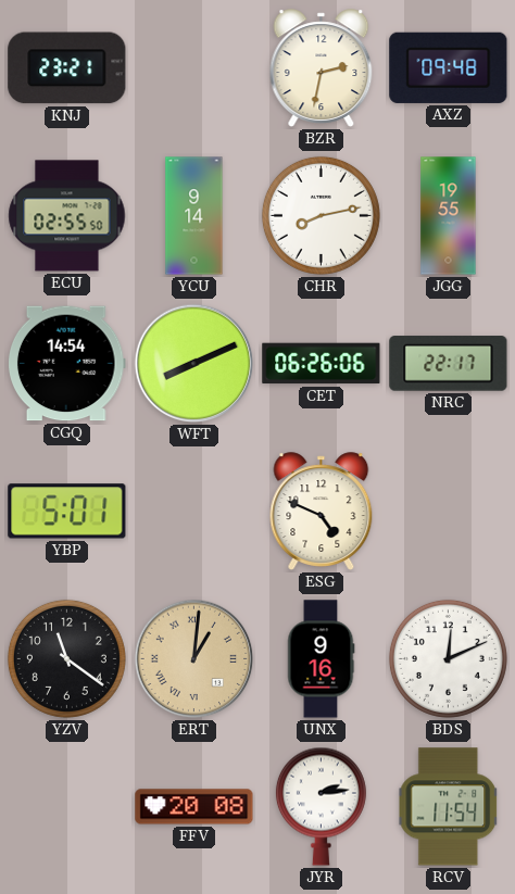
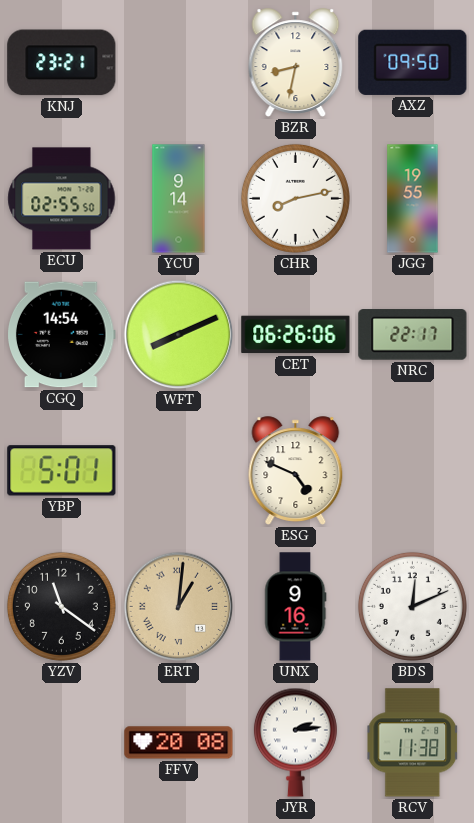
BZR: 2:32 -> 8:32 (296, 63)
AXZ: 09:48 -> 09:50 (413, 62)
RCV: 11:54 -> 11:38 (413, 743)
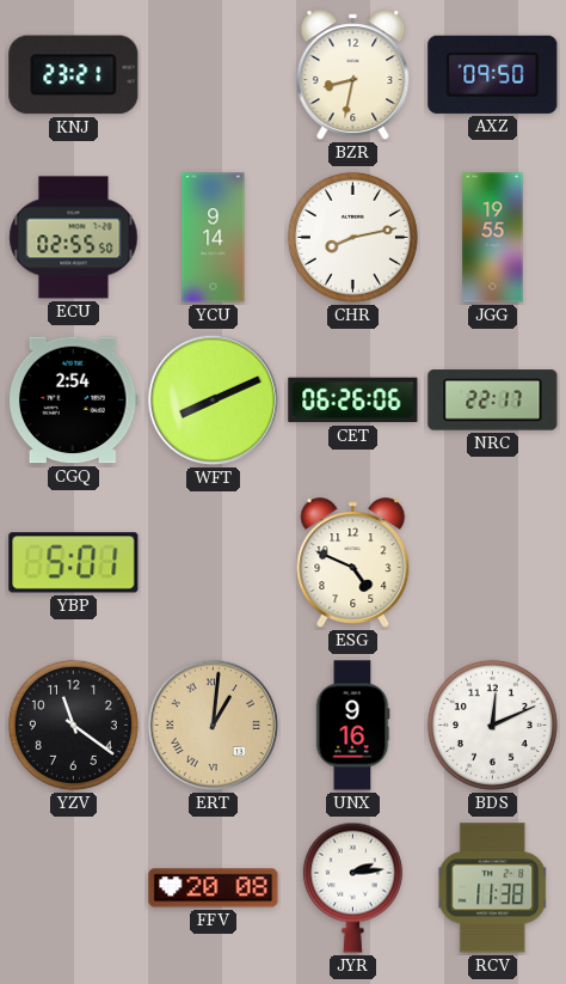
CGQ: 14:54 -> 2:54 (74, 401)
